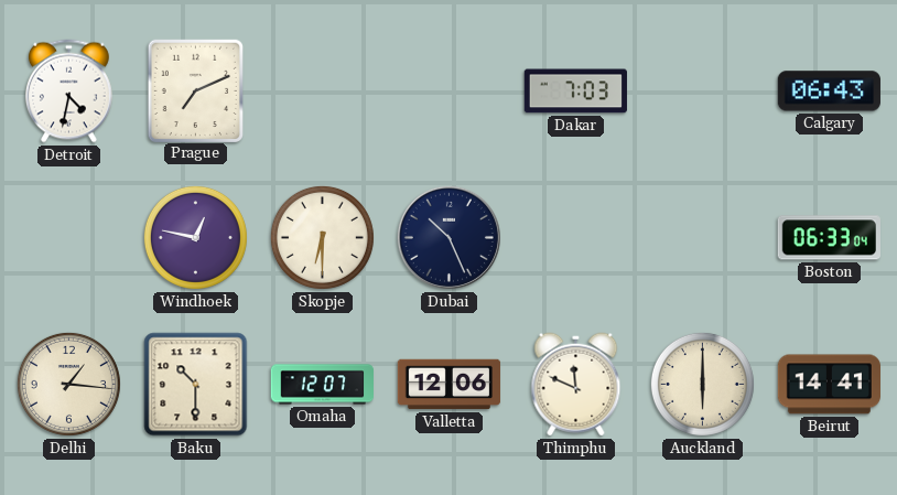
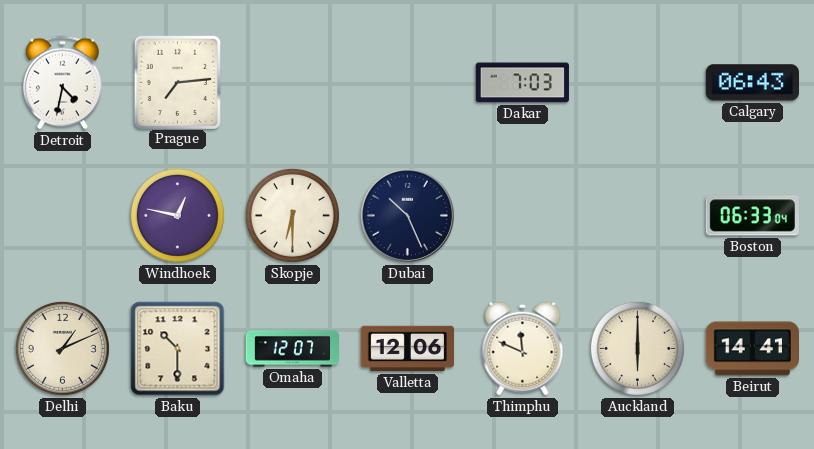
Prague: 7:11 -> 7:14 (177, 82)
Delhi: 1:16 -> 1:11 (62, 348)
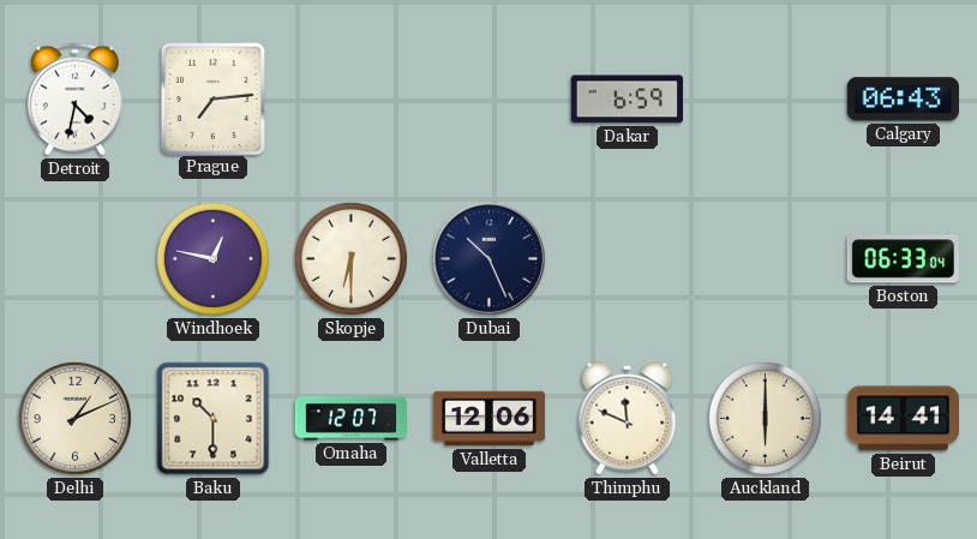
Dakar: 7:03 -> 6:59 (627, 100)
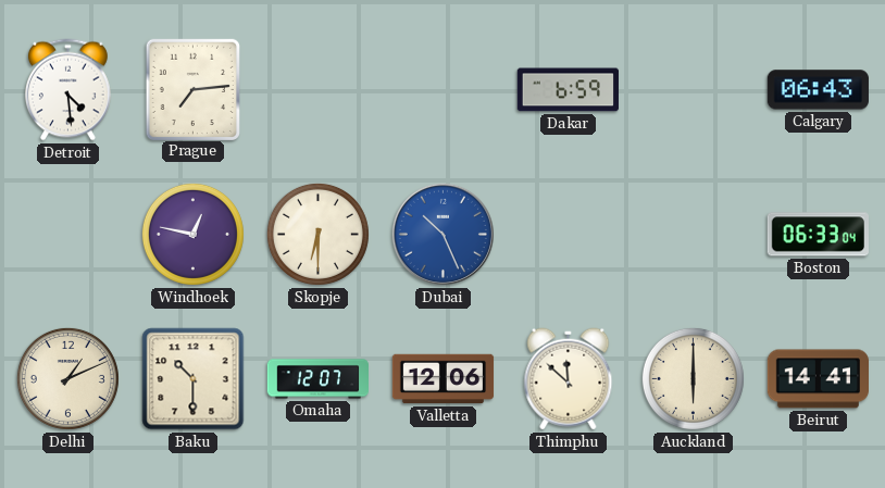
Detroit: 4:32 -> 4:29 (68, 90)
Dubai dial: navy -> blue (442, 234)
Thimphu: 11:49 -> 11:52 (569, 379)
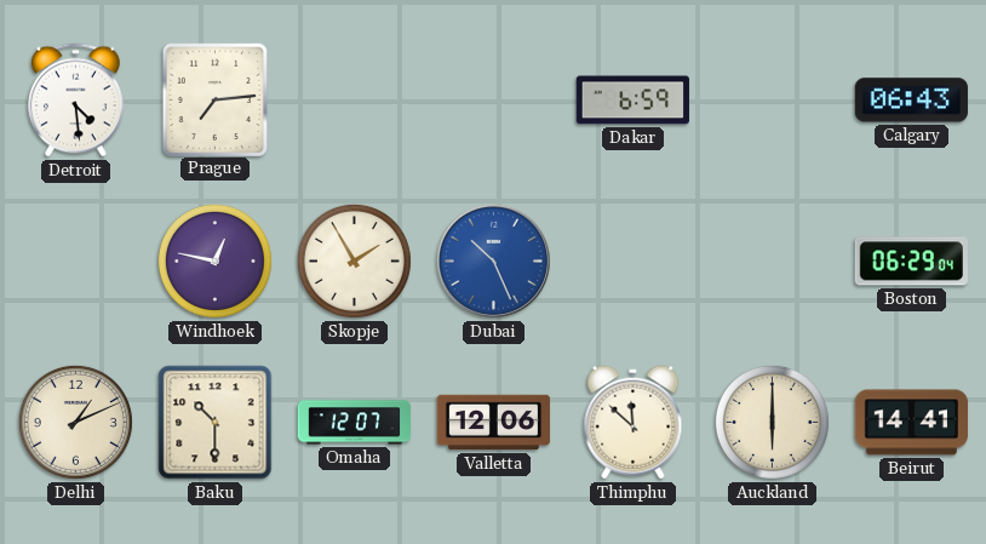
Skopje: 6:30 -> 1:55 (354, 260)
Boston: 06:33 -> 06:29 (911, 262)
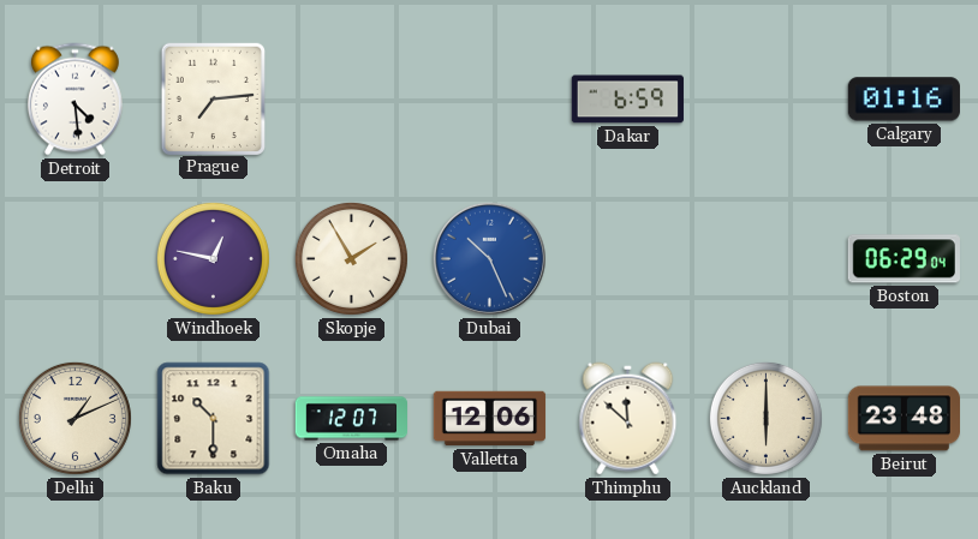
Calgary: 06:43 -> 01:16 (904, 100)
Beirut: 14:41 -> 23:48 (904, 419)
